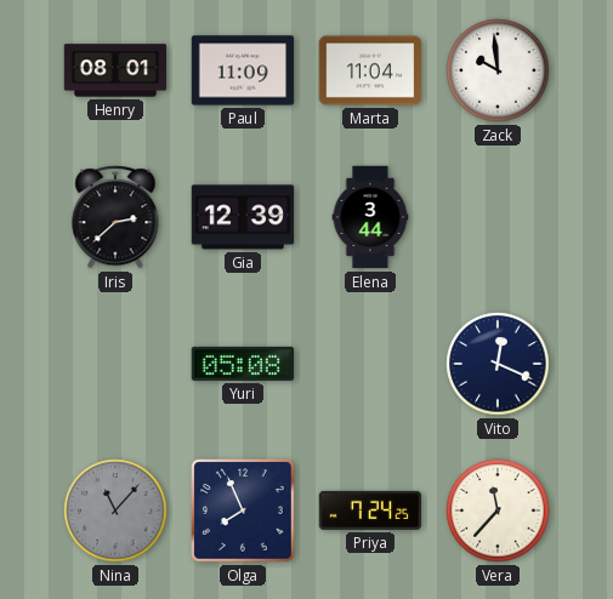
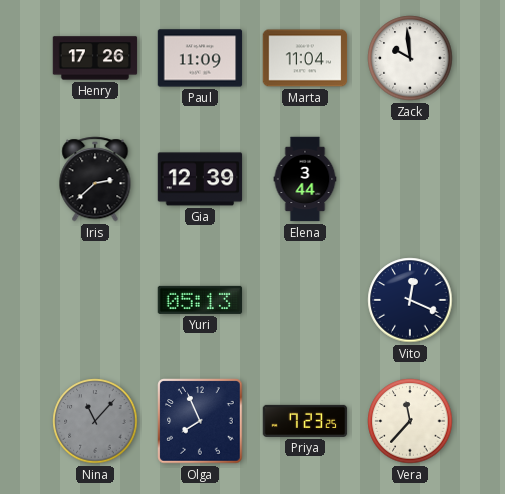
Henry: 08:01 -> 17:26 (95, 58)
Yuri: 05:08 -> 05:13 (200, 300)
Priya: 7:24 -> 7:23 (305, 421)
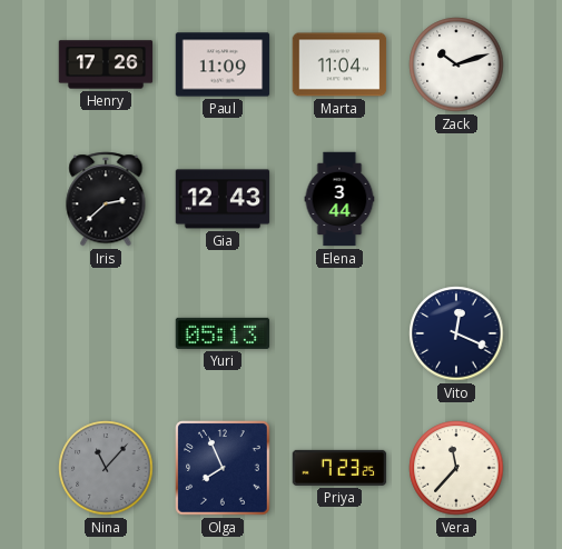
Zack: 9:59 -> 10:12 (456, 64)
Gia: 12:39 -> 12:43 (223, 199)
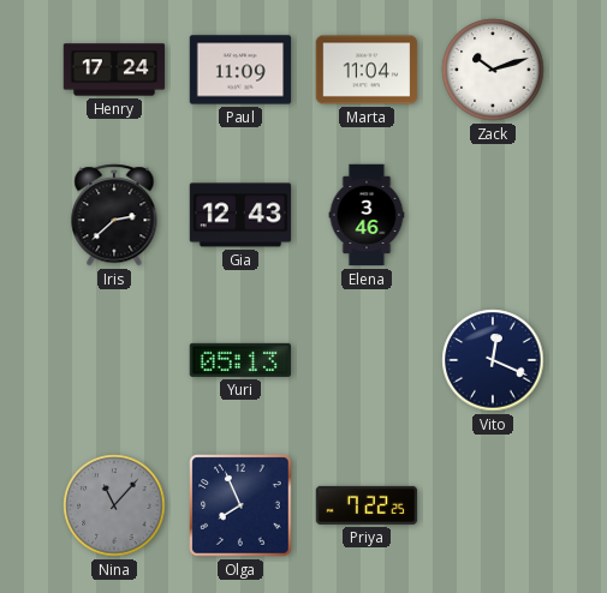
Henry: 17:26 -> 17:24 (114, 70)
Elena: 3:44 -> 3:46 (367, 215)
Priya: 7:23 -> 7:22 (367, 505)
Vera: 11:37 -> none (456, 468)
